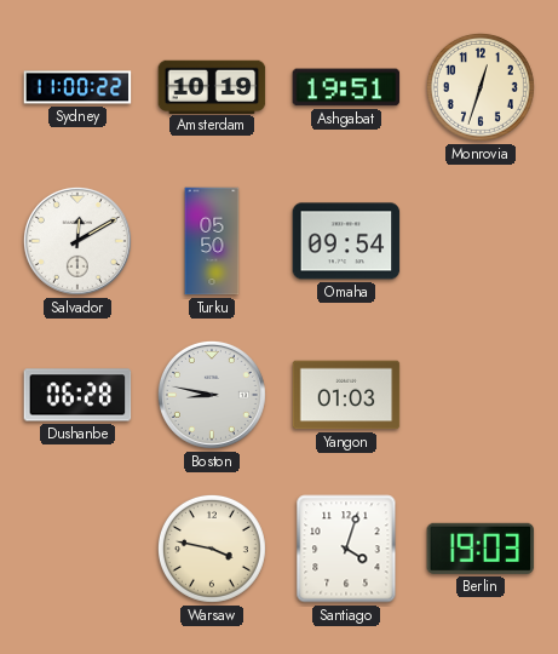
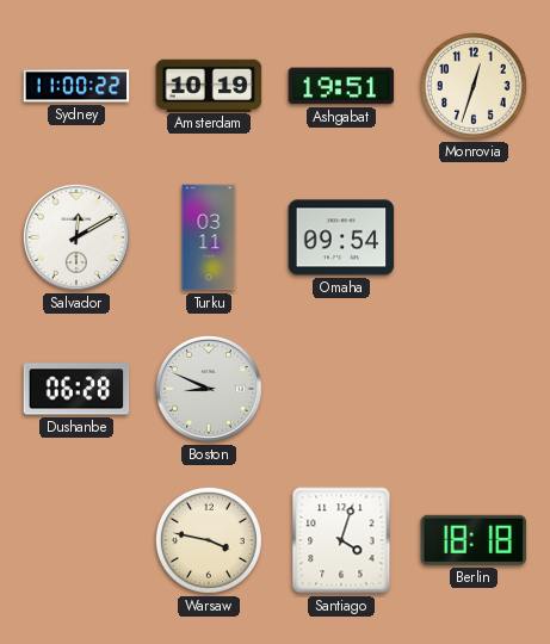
Turku: 05:50 -> 03:11 (209, 237)
Boston: 8:47 -> 8:49 (209, 389)
Yangon: 01:03 -> none (346, 395)
Berlin: 19:03 -> 18:18 (474, 540)
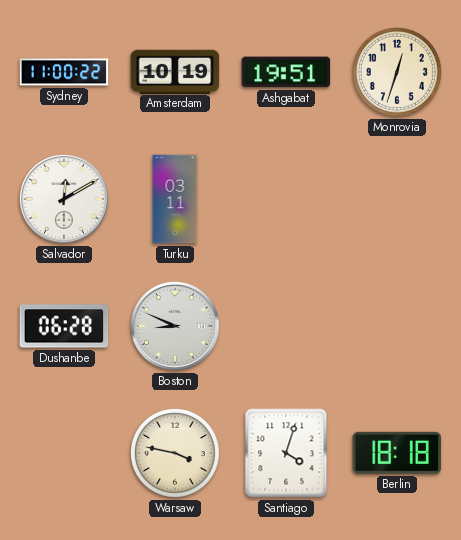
Omaha: 09:54 -> none (341, 237)
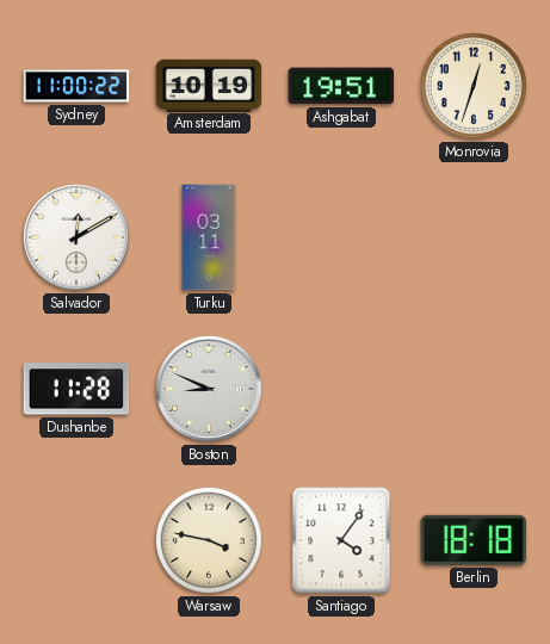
Dushanbe: 06:28 -> 11:28 (76, 389)
Santiago: 4:03 -> 4:06 (341, 540)
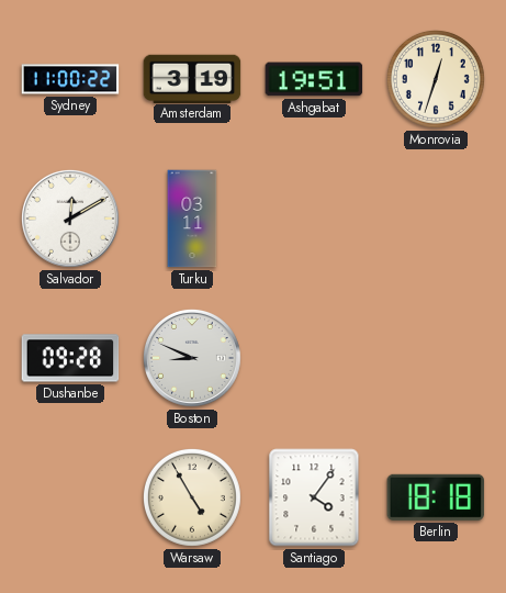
Amsterdam: 10:19 -> 3:19 (192, 78)
Dushanbe: 11:28 -> 09:28 (70, 358)
Warsaw: 3:47 -> 4:55 (192, 497)
